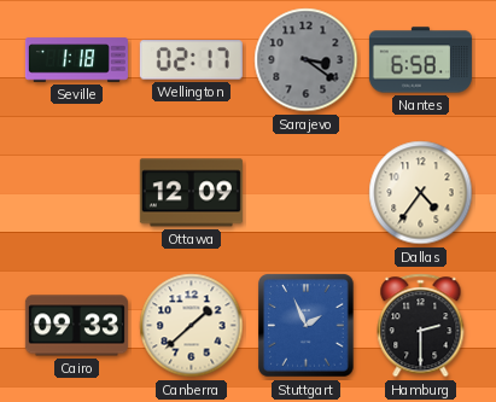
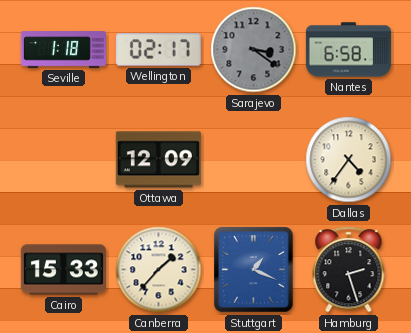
Cairo: 09:33 -> 15:33 (63, 270)
Canberra: 1:38 -> 1:37 (159, 270)
Stuttgart: 1:56 -> 1:19 (254, 270)
Hamburg: 2:30 -> 2:27 (349, 270)
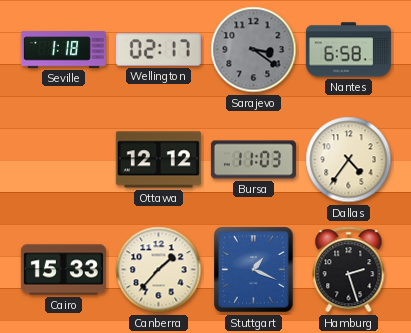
Ottawa: 12:09 -> 12:12 (158, 160)
Bursa: none -> 11:03 (253, 160)
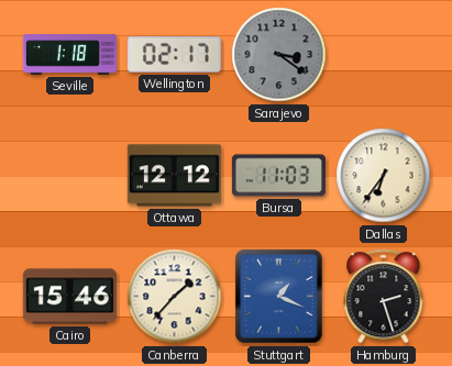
Nantes: 6:58 -> none (348, 50)
Dallas: 4:36 -> 6:36 (384, 176)
Cairo: 15:33 -> 15:46 (69, 297)
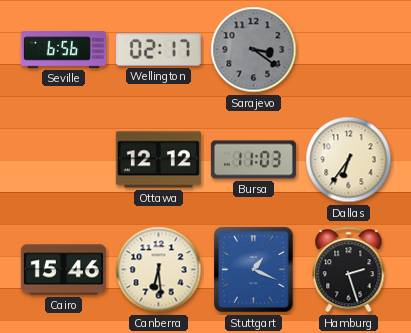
Seville: 1:18 -> 6:56 (63, 50)
Canberra: 1:37 -> 6:29 (159, 270)
